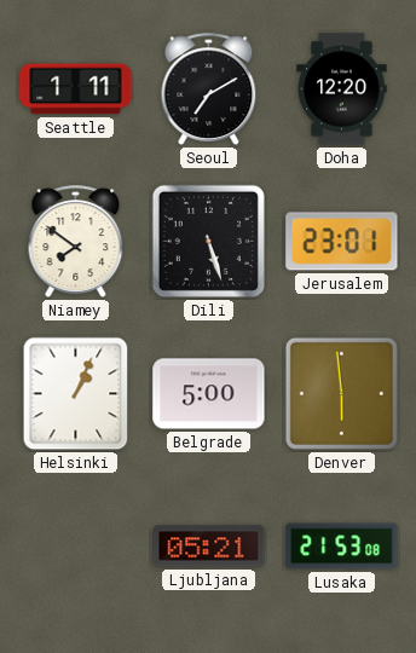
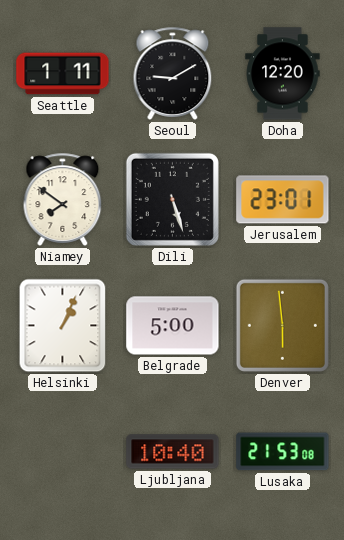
Seoul: 7:10 -> 9:10 (173, 73)
Ljubljana: 05:21 -> 10:40 (173, 452)
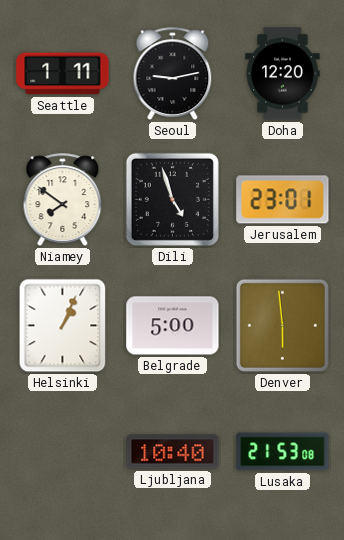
Seoul: 9:10 -> 9:13 (173, 73)
Dili: 5:27 -> 4:57 (172, 199)
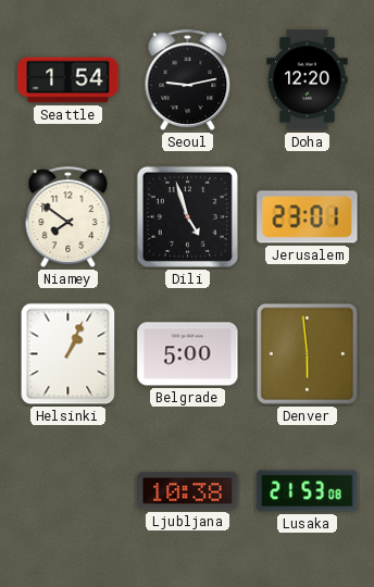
Seattle: 1:11 -> 1:54 (68, 80)
Ljubljana: 10:40 -> 10:38 (188, 491)
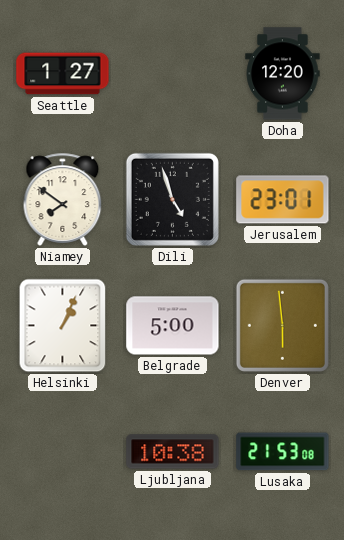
Seattle: 1:54 -> 1:27 (63, 74)
Seoul: 9:13 -> none (188, 79)
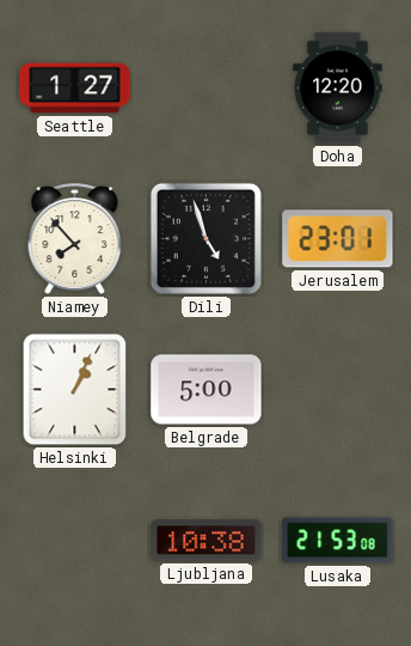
Niamey: 7:51 -> 7:53 (75, 238)
Denver: 5:59 -> none (282, 325)
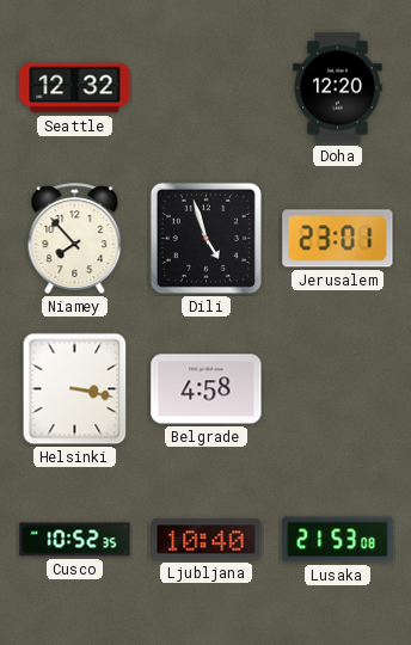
Seattle: 1:27 -> 12:32 (75, 88)
Helsinki: 1:04 -> 3:17 (75, 389)
Belgrade: 5:00 -> 4:58 (207, 389)
Cusco: none -> 10:52 (75, 540)
Ljubljana: 10:38 -> 10:40 (207, 540)
